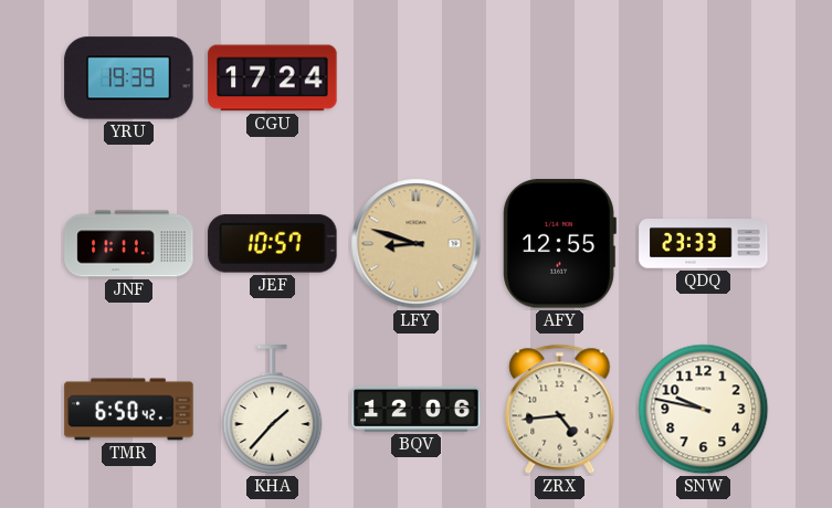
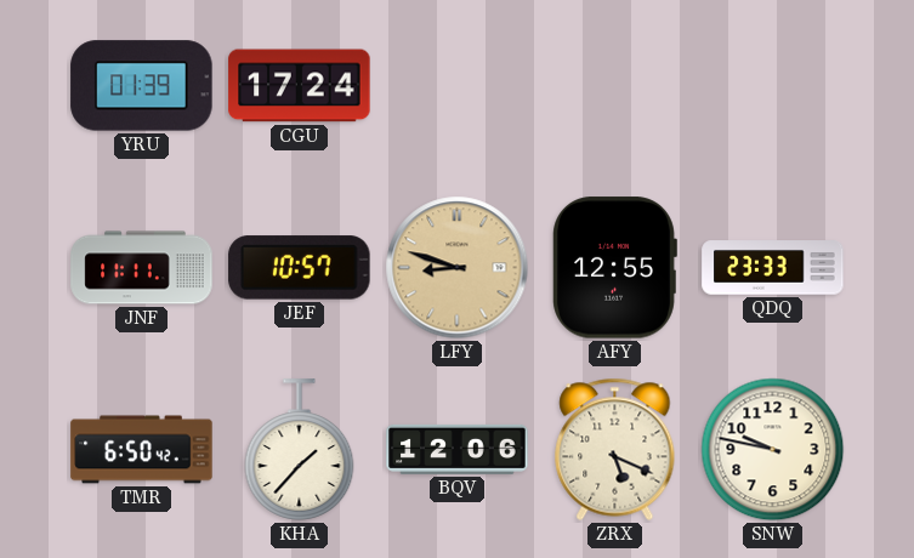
YRU: 19:39 -> 01:39 (142, 86)
ZRX: 4:44 -> 5:19 (615, 449)
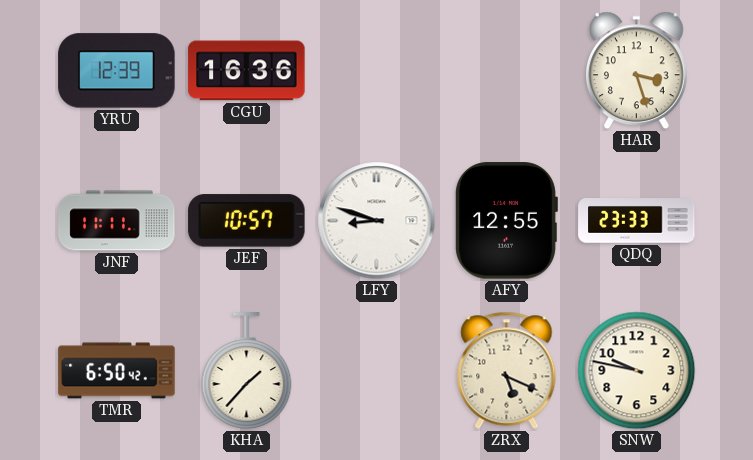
YRU: 01:39 -> 12:39 (117, 71)
CGU: 17:24 -> 16:36 (247, 71)
HAR: none -> 3:27 (637, 71)
LFY dial: champagne -> white (377, 221)
BQV: 12:06 -> none (458, 449)
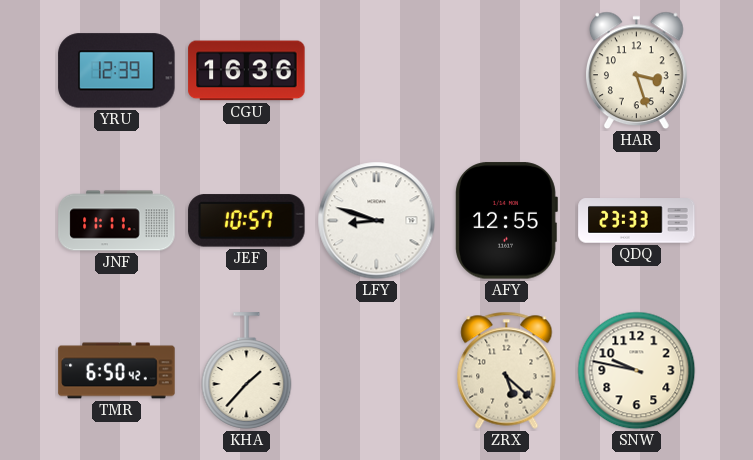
ZRX: 5:19 -> 5:22 (507, 370)
